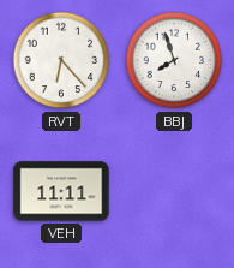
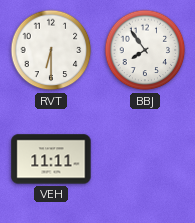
RVT: 6:23 -> 6:30 (51, 50)
BBJ: 7:57 -> 7:54 (145, 50)
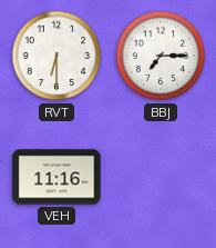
BBJ: 7:54 -> 7:15 (161, 56)
VEH: 11:11 -> 11:16 (56, 177)
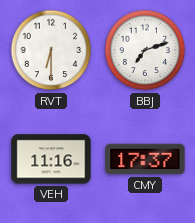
BBJ: 7:15 -> 7:12 (145, 50)
CMY: none -> 17:37 (145, 159)
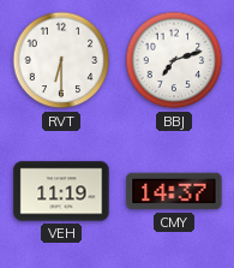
VEH: 11:16 -> 11:19 (61, 191)
CMY: 17:37 -> 14:37 (174, 191)
